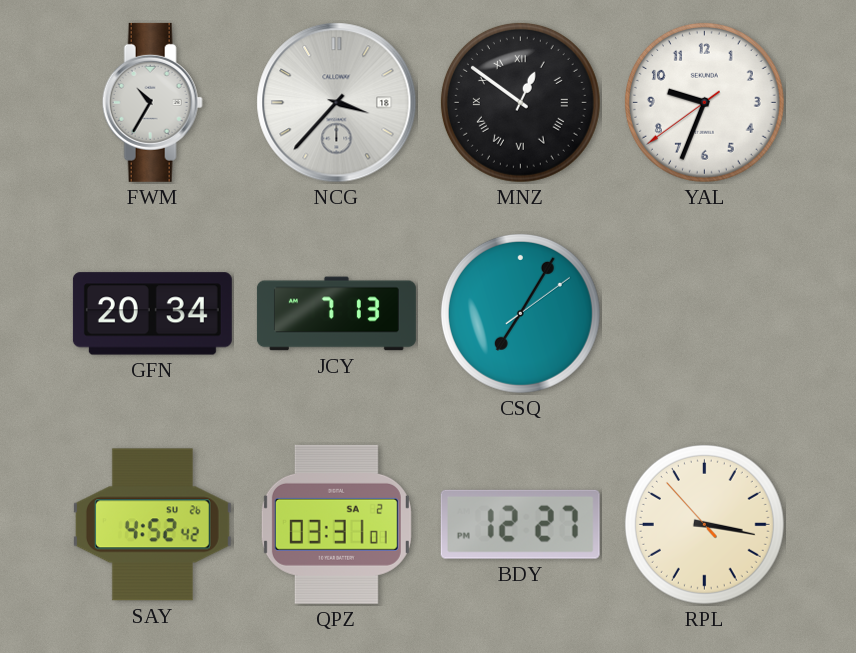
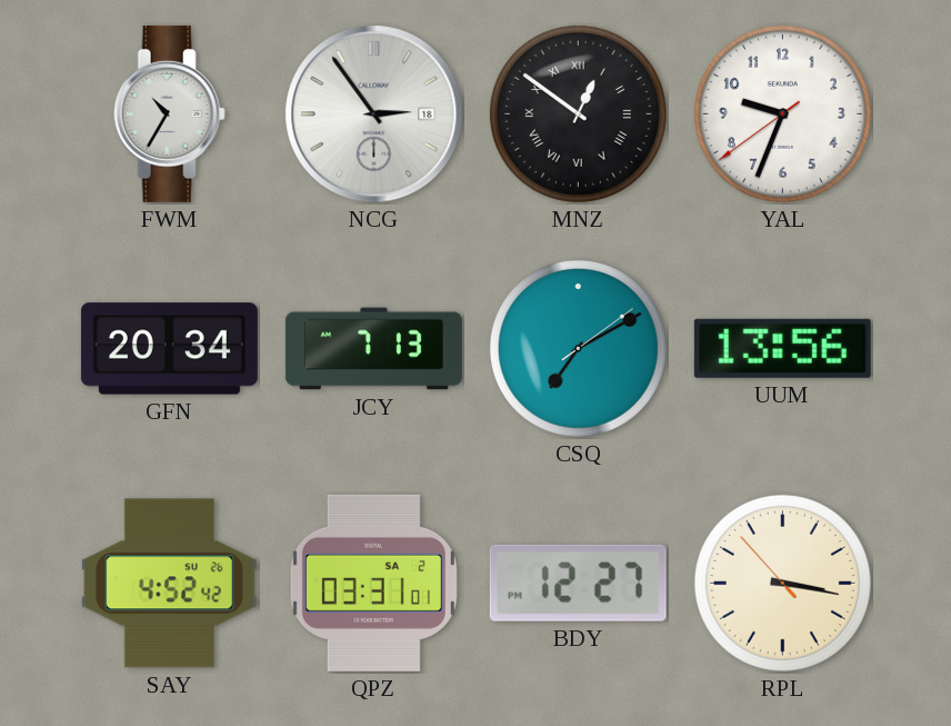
NCG: 3:37 -> 2:54 (374, 115)
CSQ: 7:05 -> 7:10 (578, 348)
UUM: none -> 13:56 (782, 348)
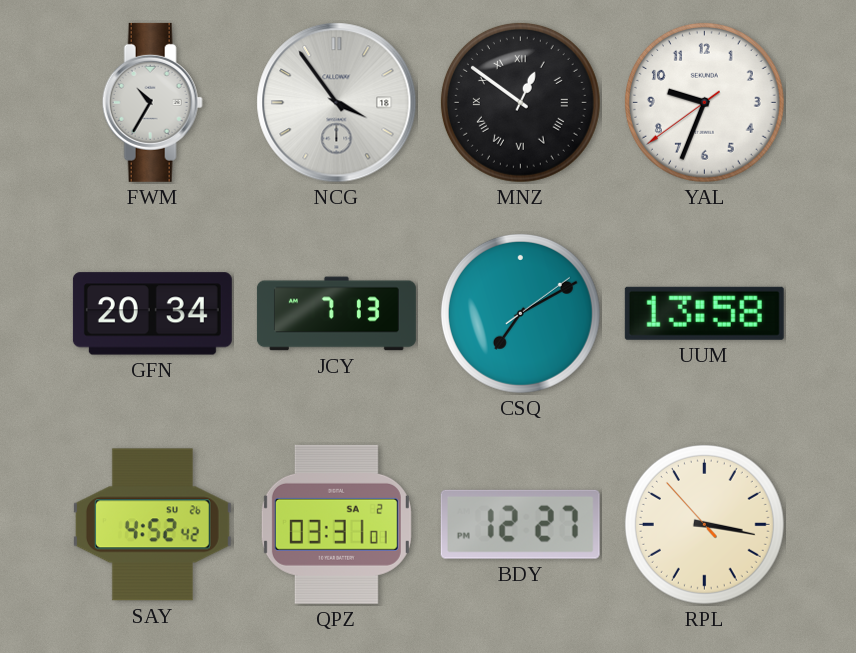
NCG: 2:54 -> 3:54 (337, 103)
UUM: 13:56 -> 13:58 (704, 313)
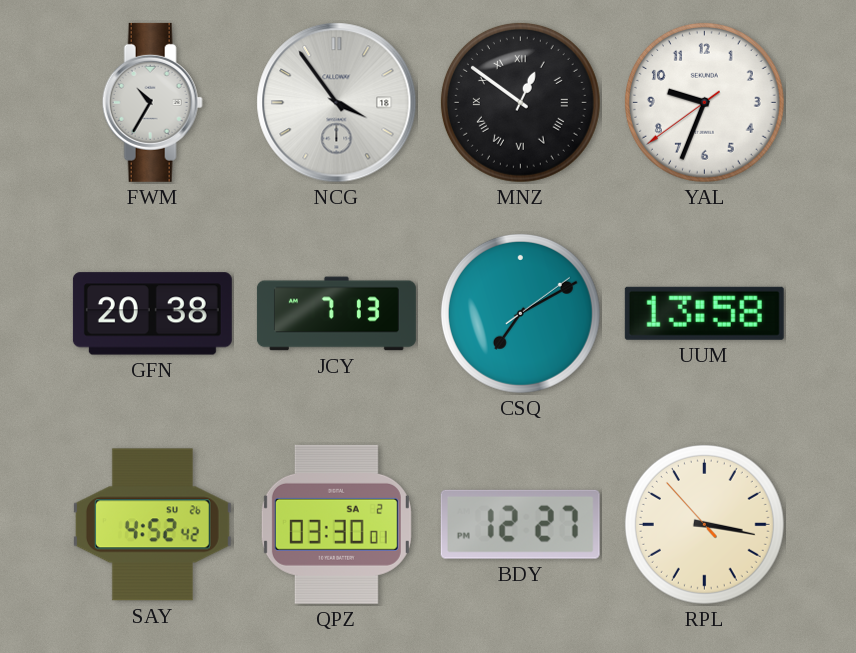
GFN: 20:34 -> 20:38 (152, 314)
QPZ: 03:31 -> 03:30 (336, 524)
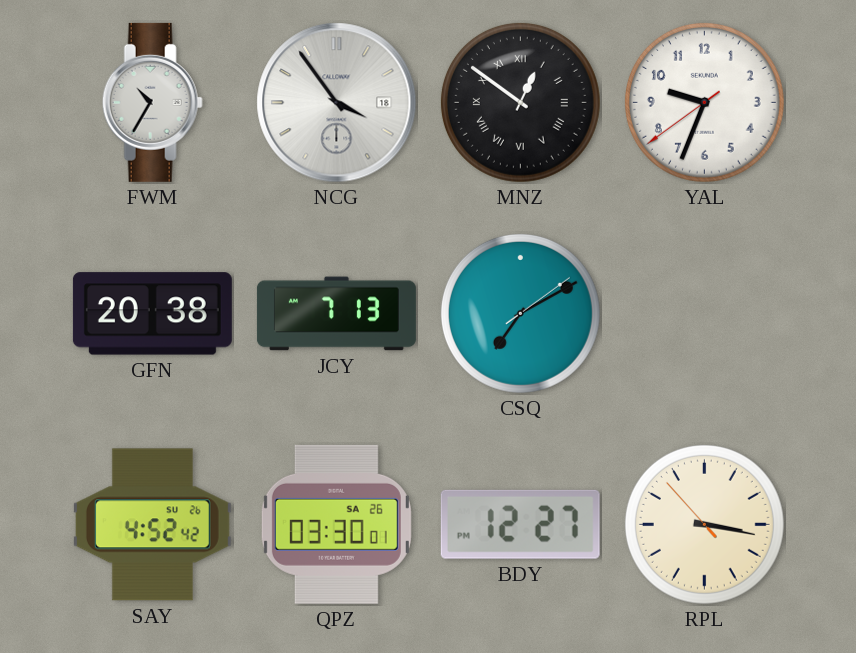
UUM: 13:58 -> none (704, 313)
QPZ date: SA 2 -> SA 26 (336, 524)
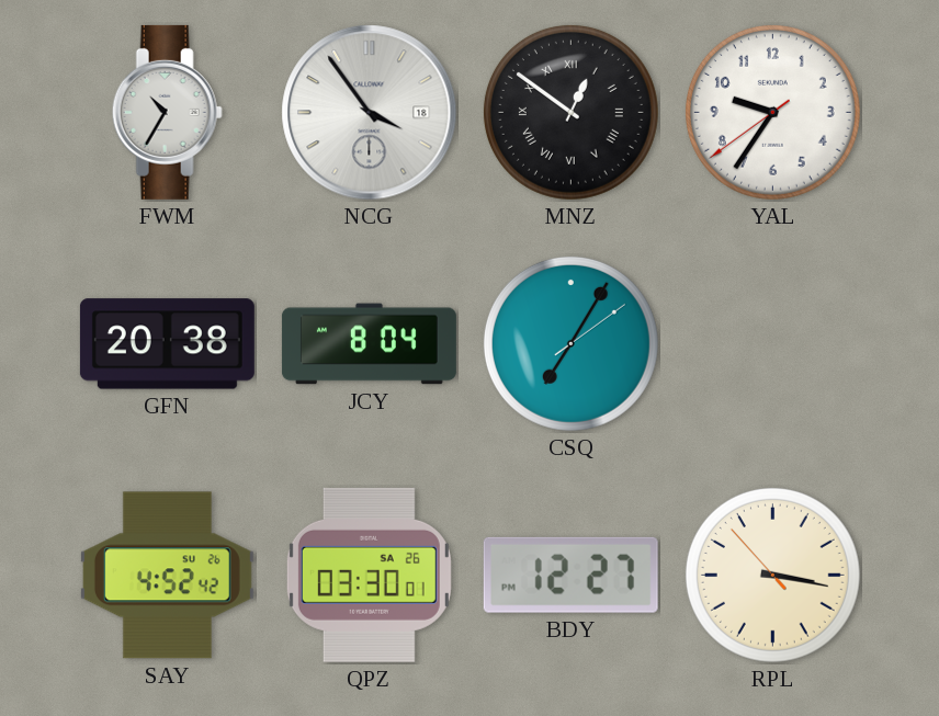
YAL: 9:33 -> 9:35 (772, 112)
JCY: 7:13 -> 8:04 (369, 344)
CSQ: 7:10 -> 7:05 (570, 343)
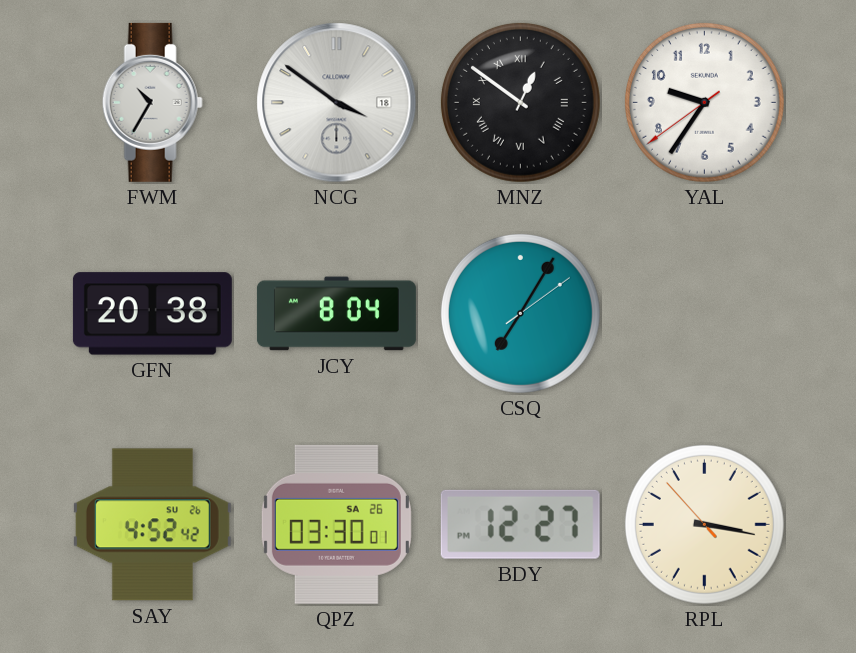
NCG: 3:54 -> 3:51 (337, 103)
